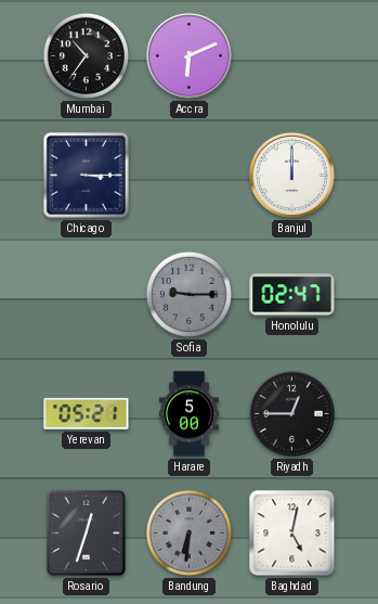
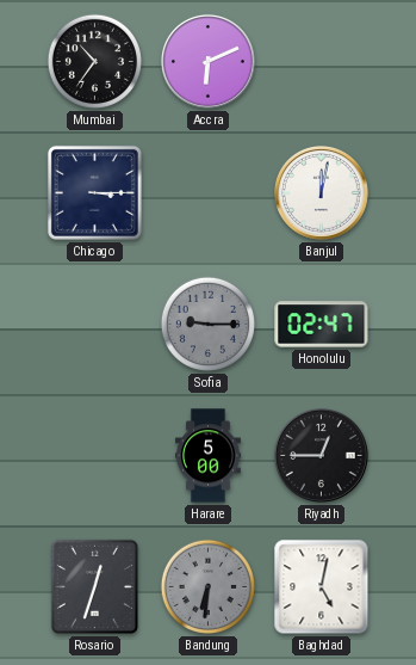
Banjul: 12:00 -> 12:02 (321, 192)
Yerevan: 05:21 -> none (87, 413)
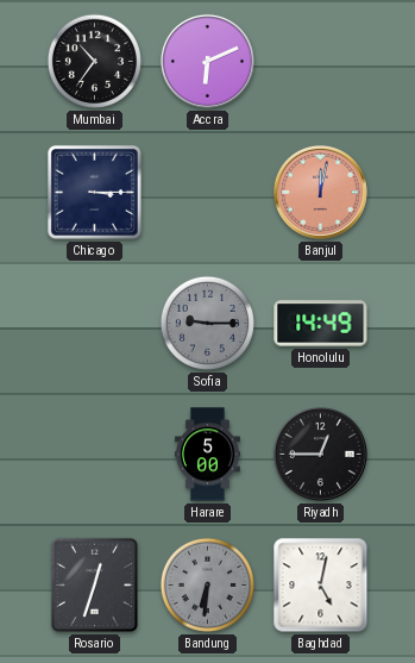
Banjul dial: white -> salmon (320, 192)
Honolulu: 02:47 -> 14:49 (321, 324)
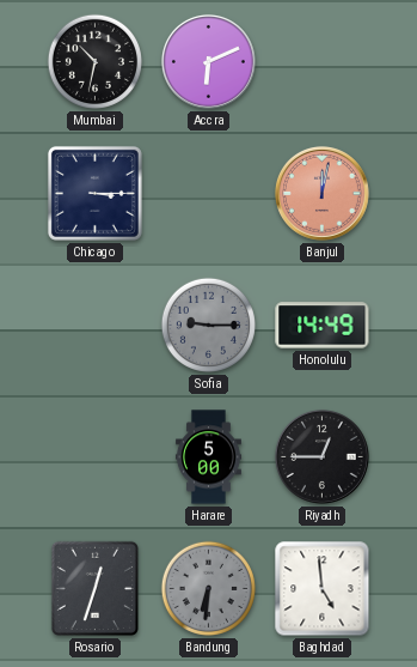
Mumbai: 10:36 -> 10:32 (94, 61)
Baghdad: 5:02 -> 4:59 (323, 589)
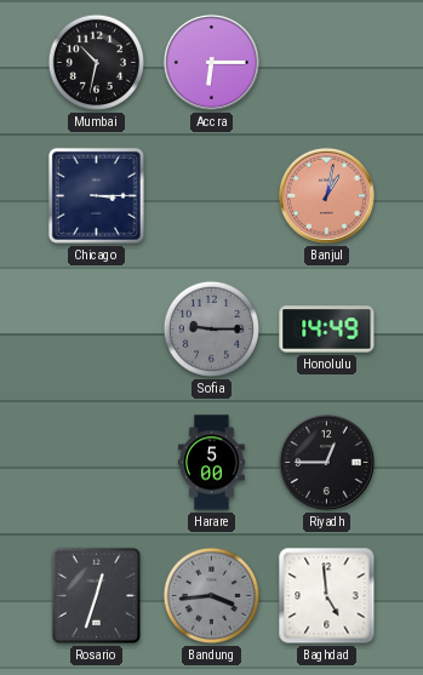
Accra: 6:11 -> 6:15 (211, 62)
Banjul: 12:02 -> 1:02 (326, 195)
Bandung: 6:31 -> 3:44 (211, 595)
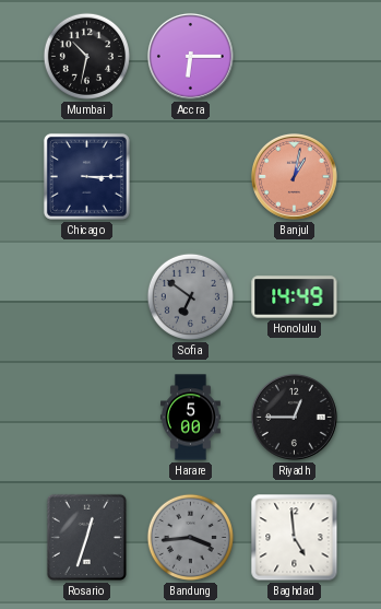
Sofia: 9:15 -> 6:51 (190, 296)
